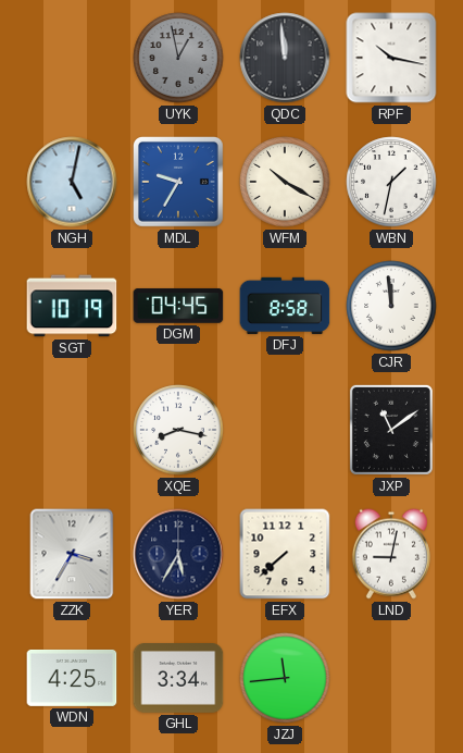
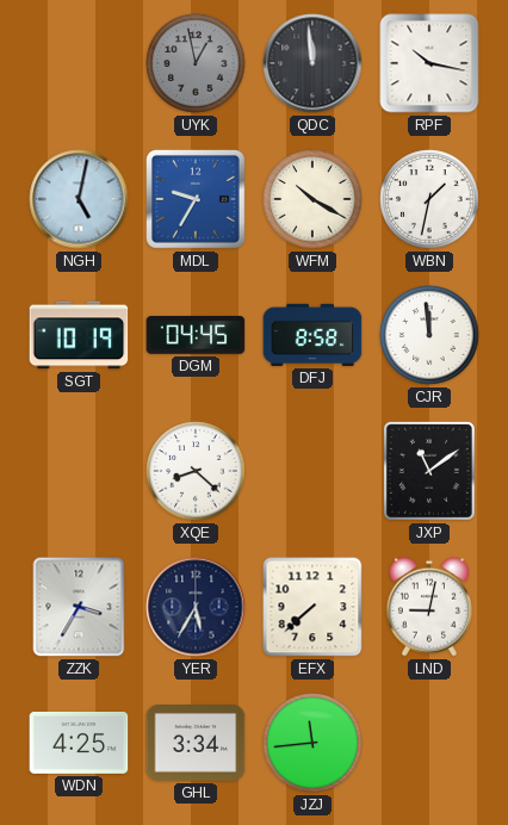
XQE: 8:17 -> 8:22 (196, 471)
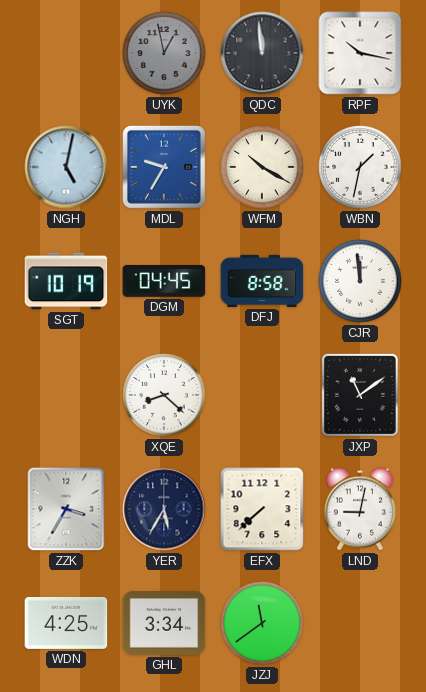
JZJ: 11:44 -> 11:39 (262, 623)
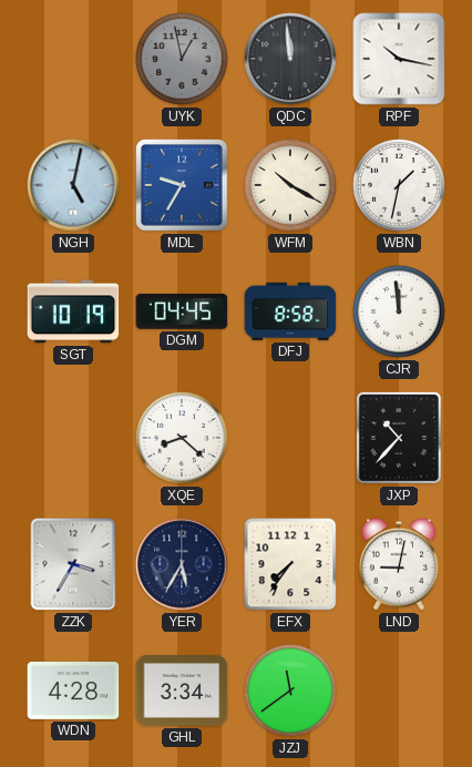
JXP: 11:09 -> 10:37 (399, 438)
EFX: 7:38 -> 7:36 (290, 564)
WDN: 4:25 -> 4:28 (73, 691)
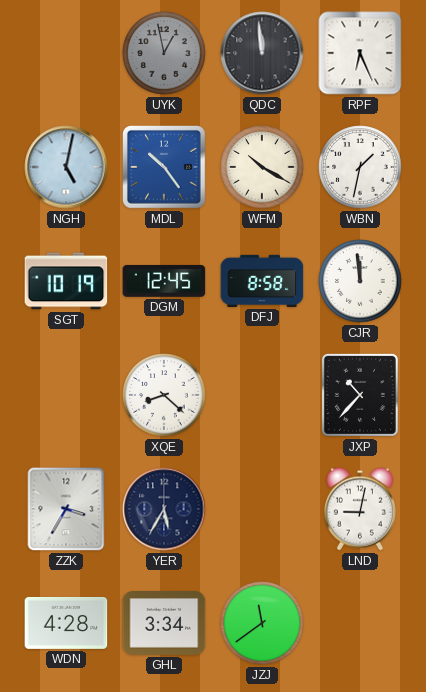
RPF: 10:17 -> 6:26 (360, 53)
MDL: 9:35 -> 10:24 (165, 168)
DGM: 04:45 -> 12:45 (164, 281)
EFX: 7:36 -> none (290, 564)
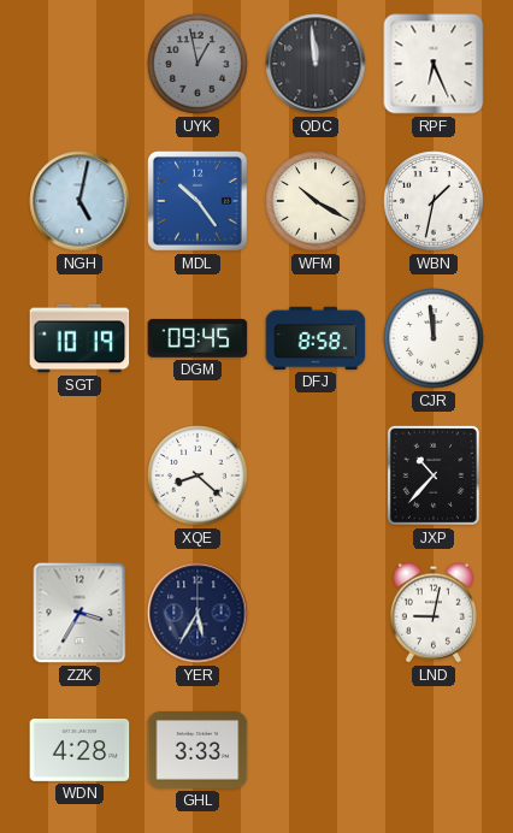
DGM: 12:45 -> 09:45 (197, 338)
GHL: 3:34 -> 3:33 (197, 751)
JZJ: 11:39 -> none (262, 623)
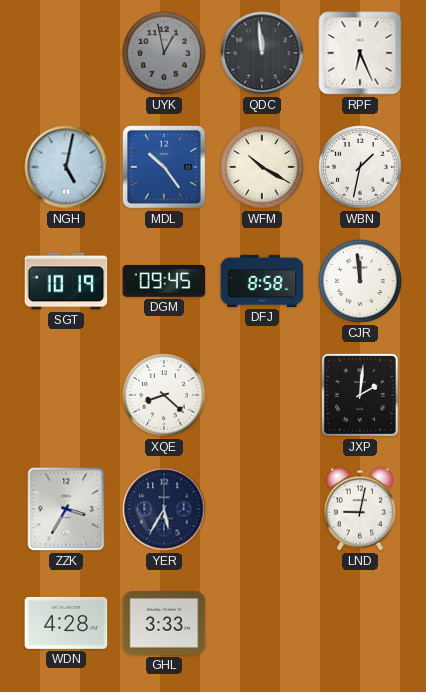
JXP: 10:37 -> 2:01 (360, 395)
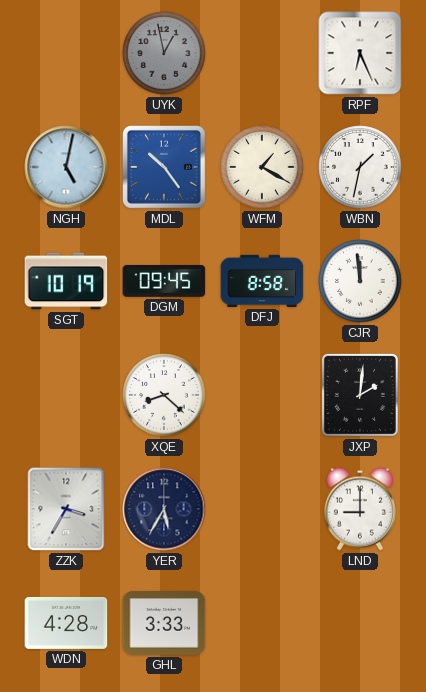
QDC: 11:59 -> none (262, 53)
WFM: 10:20 -> 1:20 (262, 167)
LND: 9:02 -> 9:00 (360, 509)
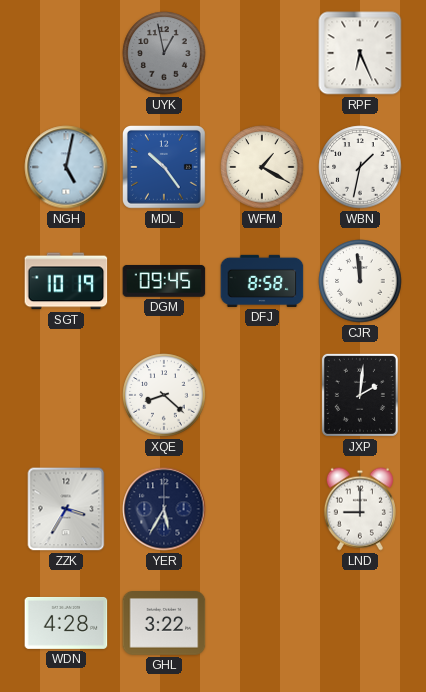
GHL: 3:33 -> 3:22 (164, 624)
